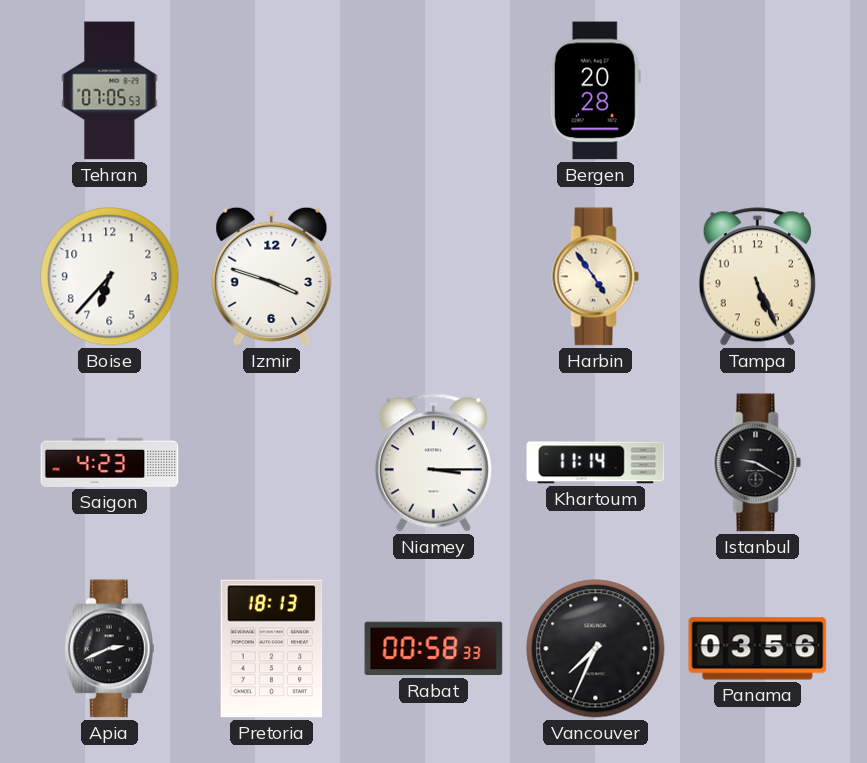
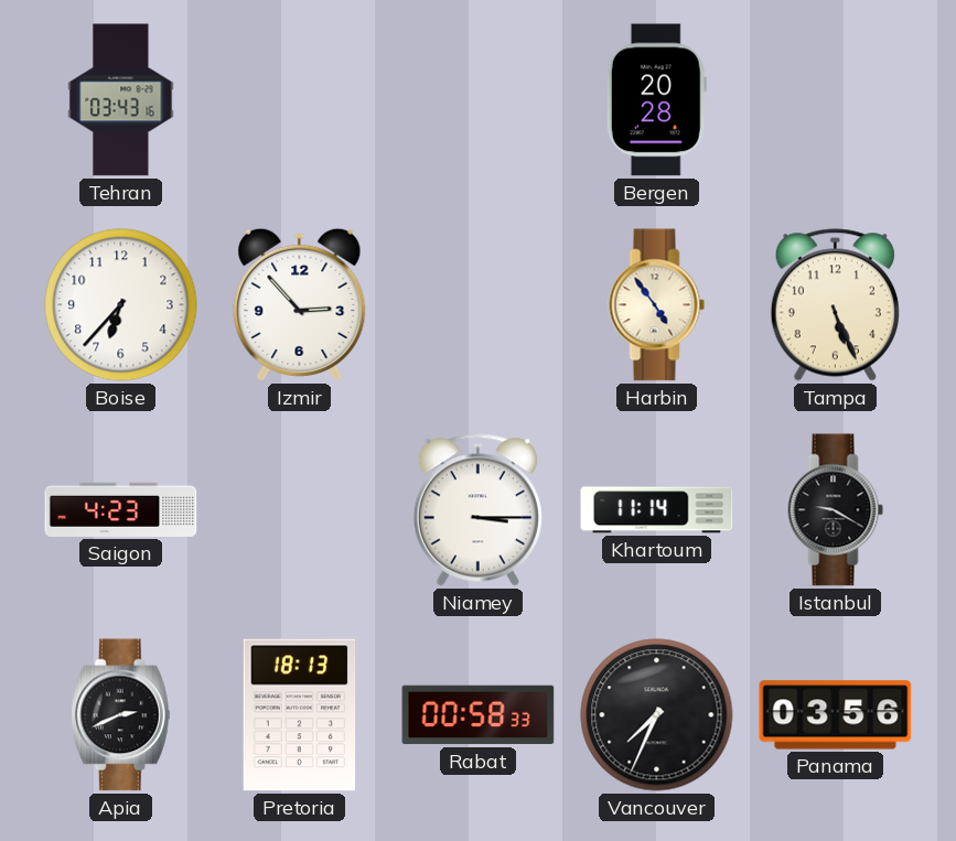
Tehran: 07:05 -> 03:43 (121, 100)
Izmir: 3:48 -> 2:53 (300, 304)
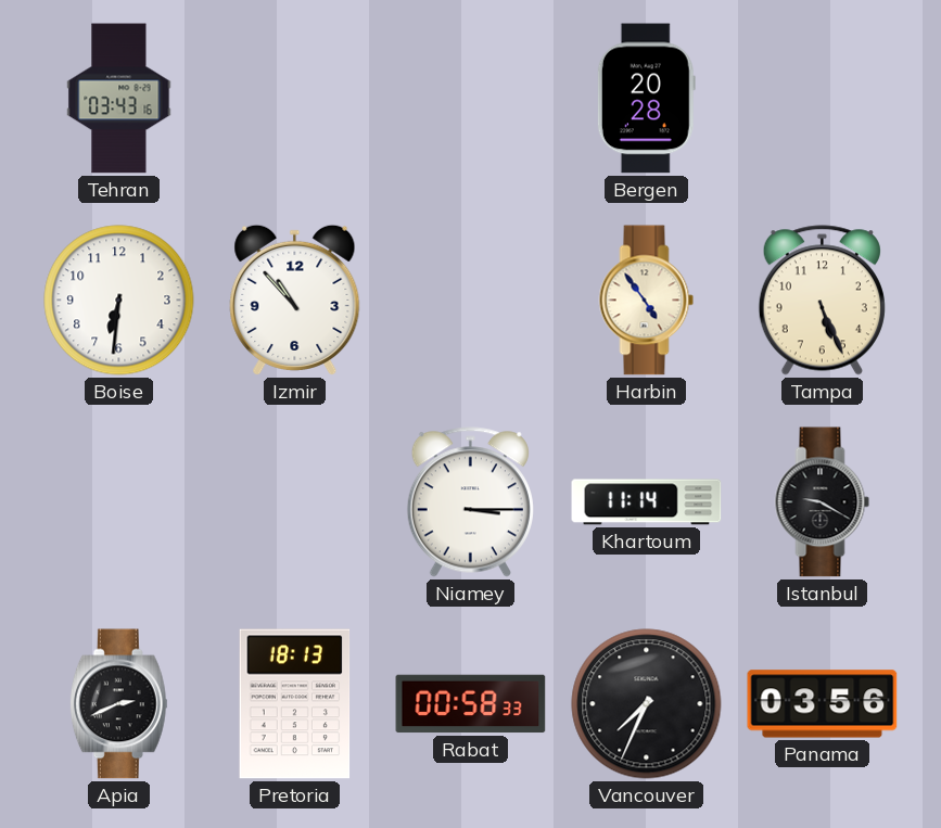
Boise: 6:37 -> 6:31 (119, 301)
Izmir: 2:53 -> 10:53 (295, 300)
Saigon: 4:23 -> none (121, 509)
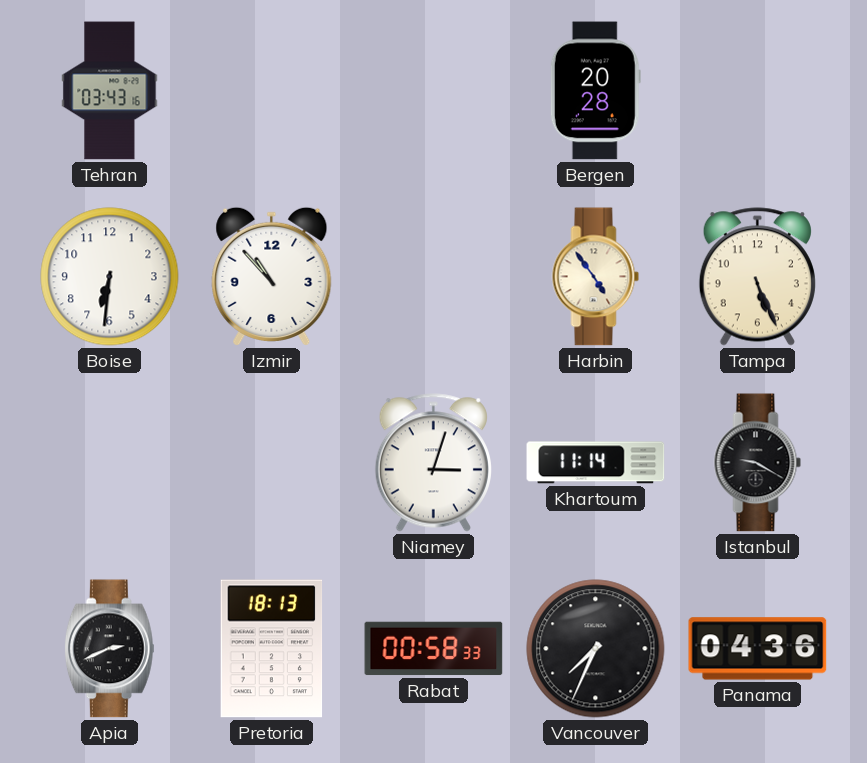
Niamey: 3:15 -> 3:03 (433, 463)
Panama: 03:56 -> 04:36 (758, 649)
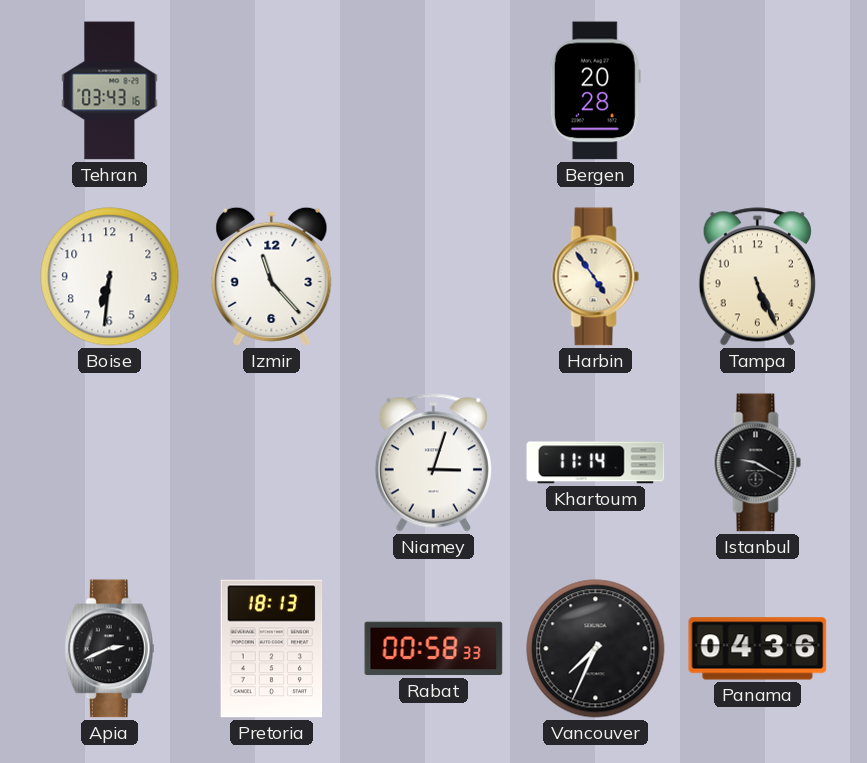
Izmir: 10:53 -> 11:23 (272, 276)
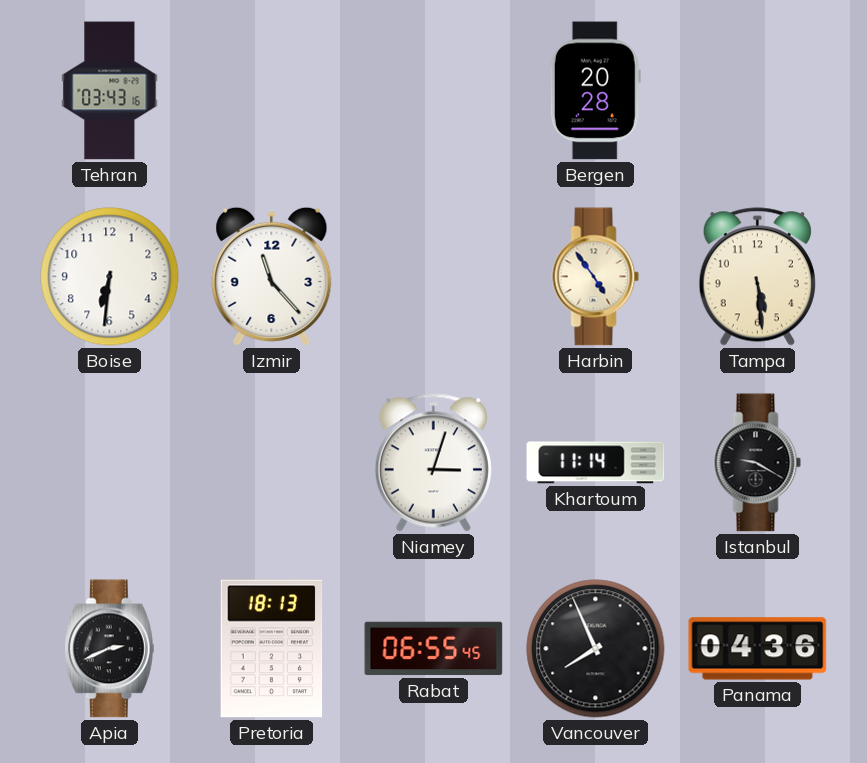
Tampa: 5:26 -> 5:29 (757, 277)
Rabat: 00:58 -> 06:55 (434, 649)
Vancouver: 7:34 -> 7:56 (596, 649)
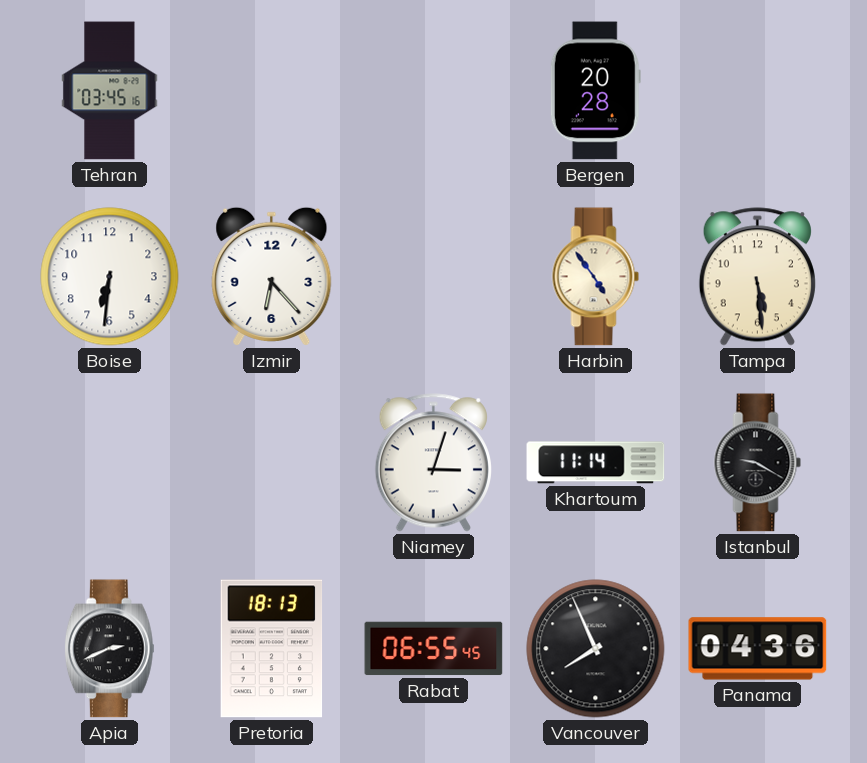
Tehran: 03:43 -> 03:45 (110, 91)
Izmir: 11:23 -> 6:23 (272, 276)
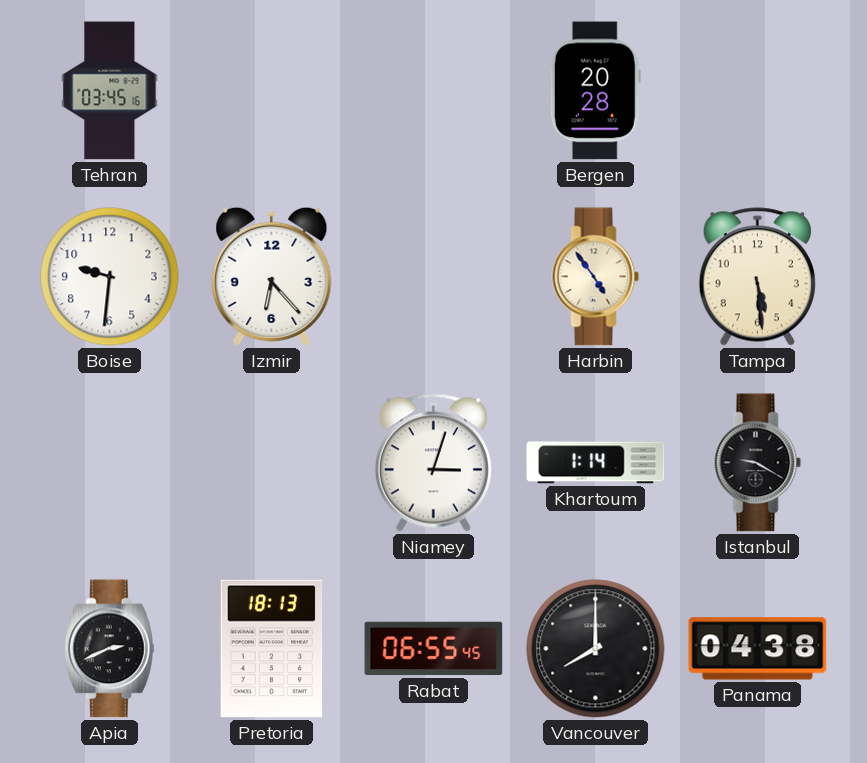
Boise: 6:31 -> 9:31 (110, 277)
Khartoum: 11:14 -> 1:14 (596, 463)
Vancouver: 7:56 -> 8:00 (596, 649)
Panama: 04:36 -> 04:38 (758, 649)
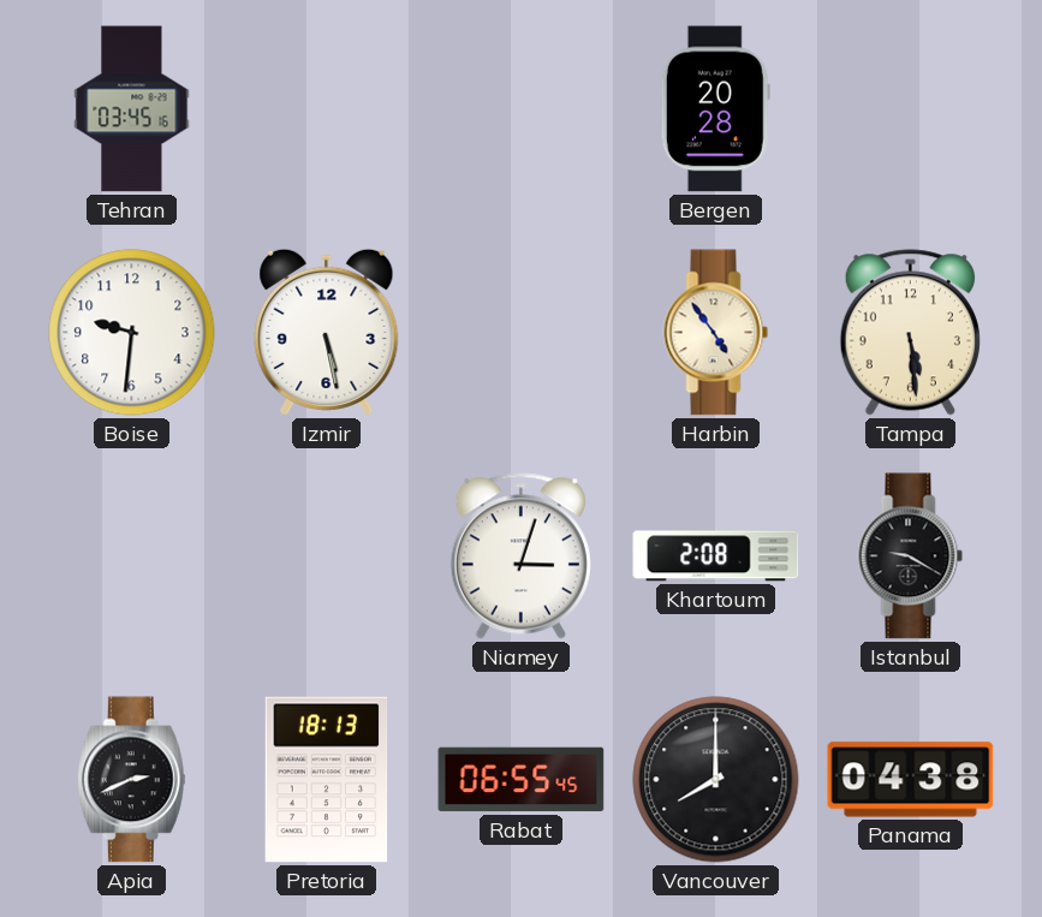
Izmir: 6:23 -> 5:28 (327, 332)
Khartoum: 1:14 -> 2:08 (716, 556)
